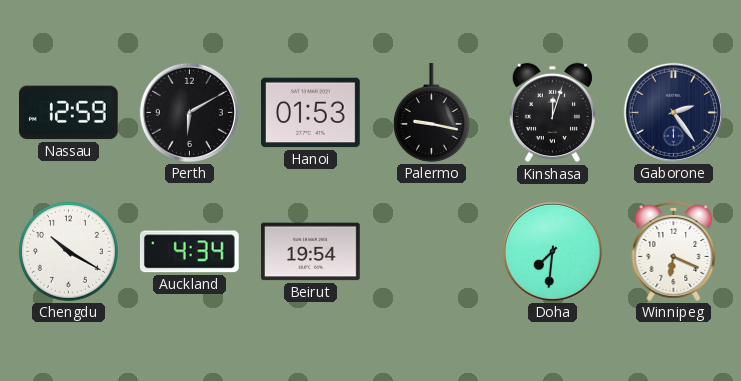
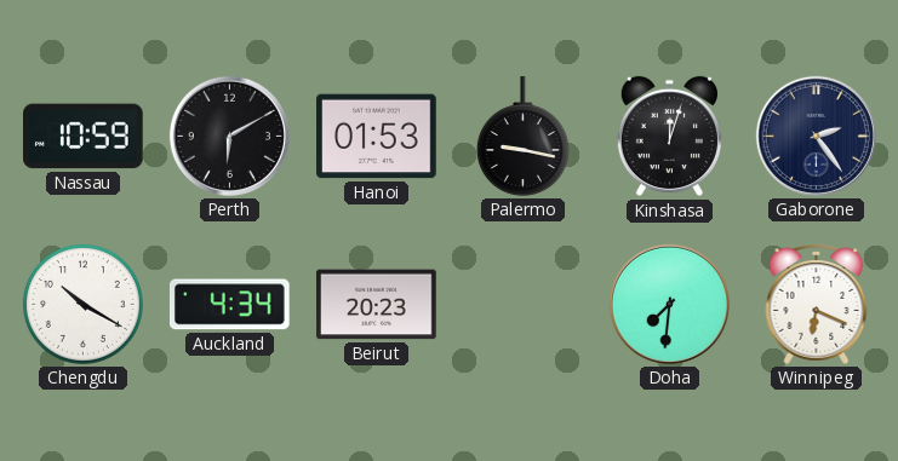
Nassau: 12:59 -> 10:59 (84, 137)
Beirut: 19:54 -> 20:23 (377, 305)
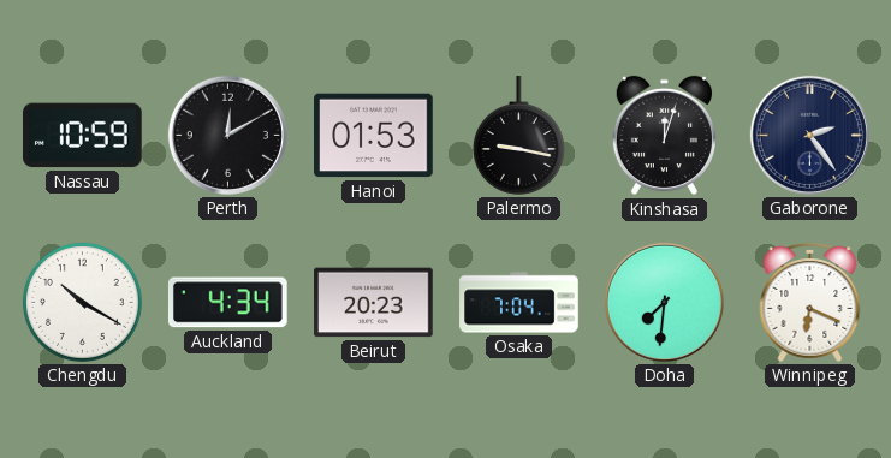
Perth: 6:10 -> 12:10 (227, 135)
Osaka: none -> 7:04 (519, 303)
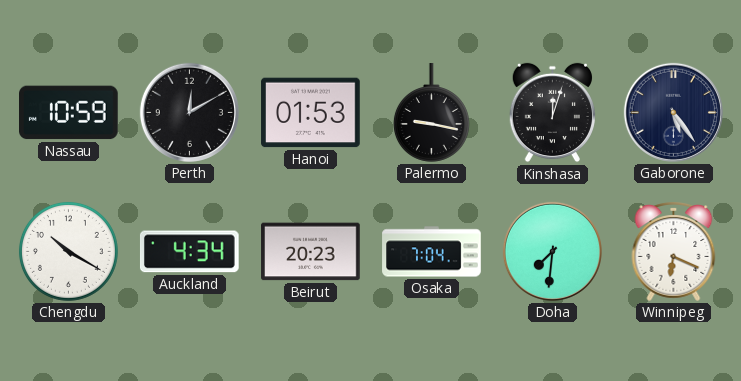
Gaborone: 2:24 -> 5:24 (673, 112)
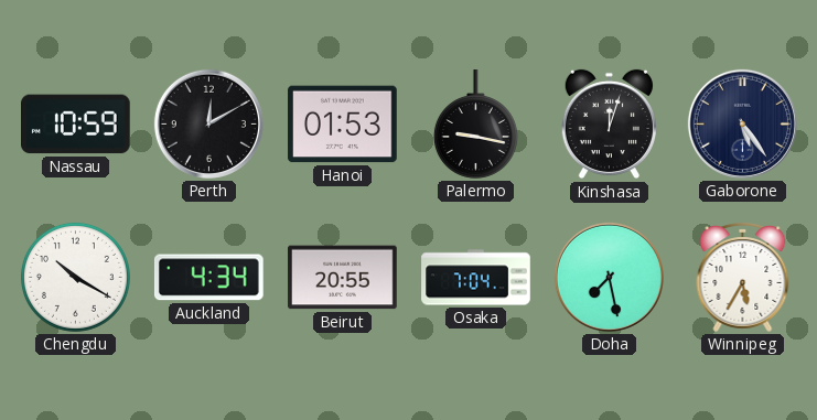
Beirut: 20:23 -> 20:55 (343, 278)
Doha: 7:31 -> 7:28 (609, 277)
Winnipeg: 6:19 -> 5:35 (743, 277)
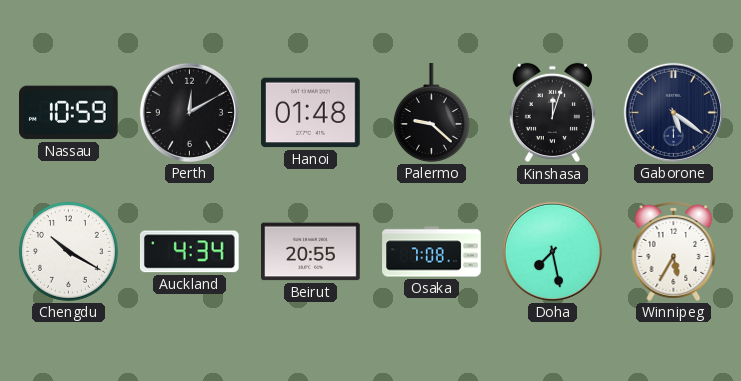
Hanoi: 01:53 -> 01:48 (311, 113)
Palermo: 9:17 -> 9:22 (431, 113)
Gaborone: 5:24 -> 5:21 (673, 112)
Osaka: 7:04 -> 7:08 (432, 252)
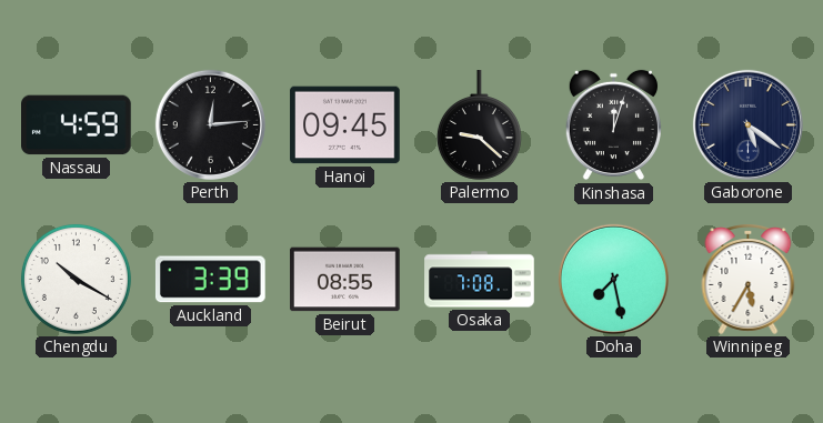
Nassau: 10:59 -> 4:59 (77, 125)
Perth: 12:10 -> 12:14 (210, 124)
Hanoi: 01:48 -> 09:45 (345, 125)
Auckland: 4:34 -> 3:39 (210, 280)
Beirut: 20:55 -> 08:55 (345, 280)
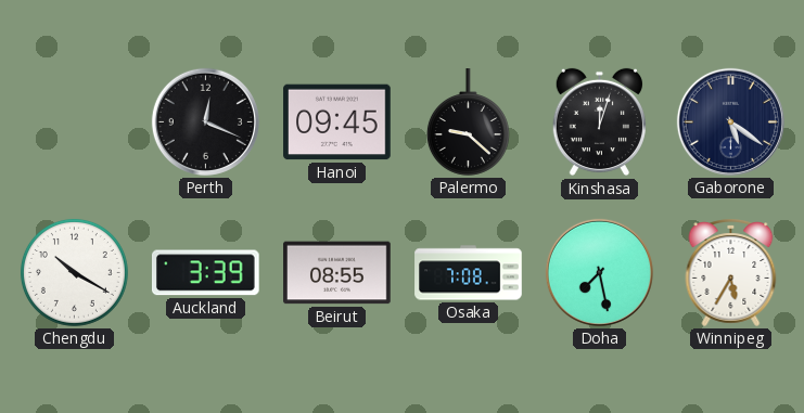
Nassau: 4:59 -> none (77, 125)
Perth: 12:14 -> 12:19 (205, 121)
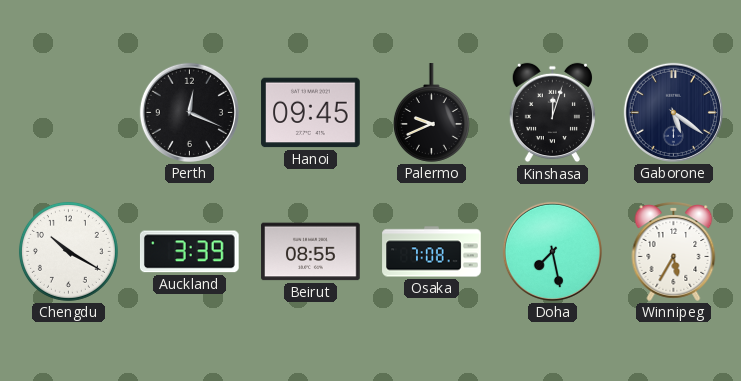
Palermo: 9:22 -> 9:41 (431, 113)
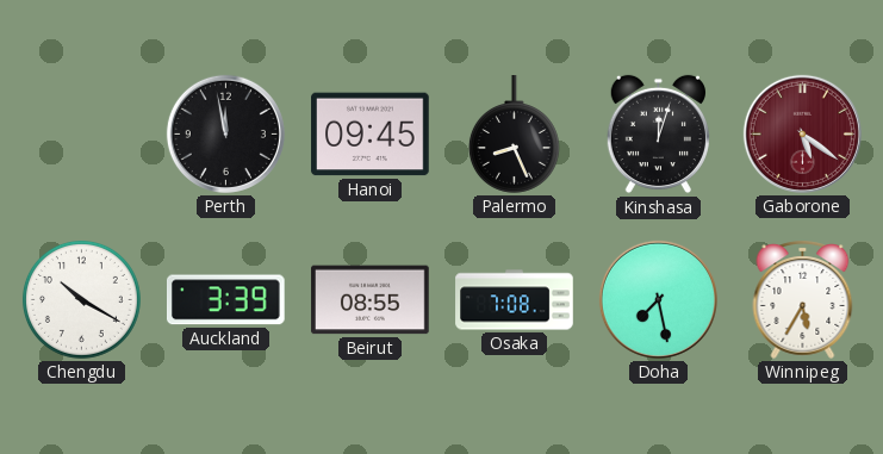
Perth: 12:19 -> 11:58 (225, 133)
Palermo: 9:41 -> 8:26 (514, 135)
Gaborone dial: navy -> burgundy (802, 133)
